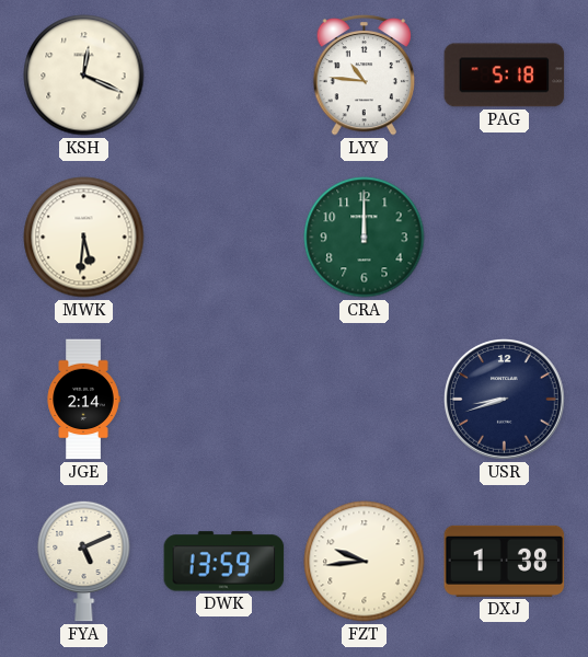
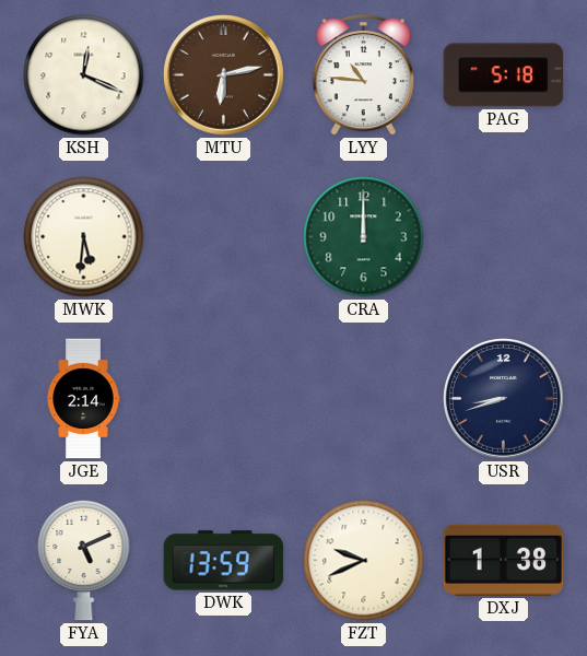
MTU: none -> 6:13 (224, 75)
FZT: 9:44 -> 9:41 (364, 561)
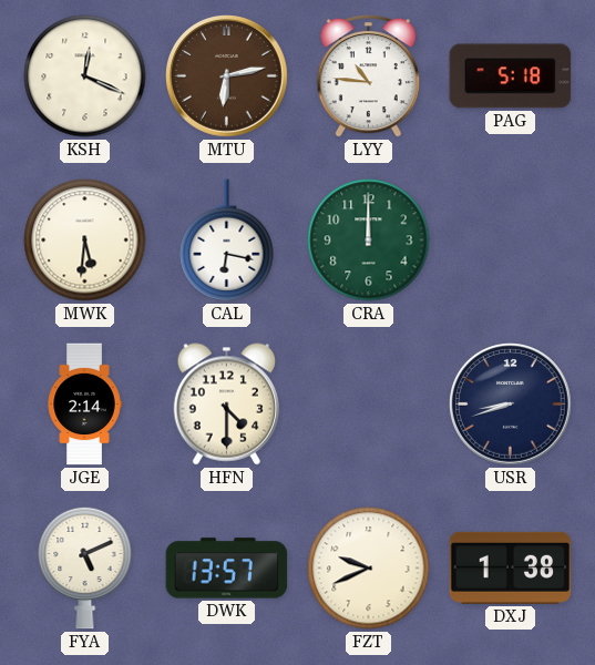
CAL: none -> 6:17 (227, 241)
HFN: none -> 4:30 (226, 405)
DWK: 13:59 -> 13:57 (227, 569)
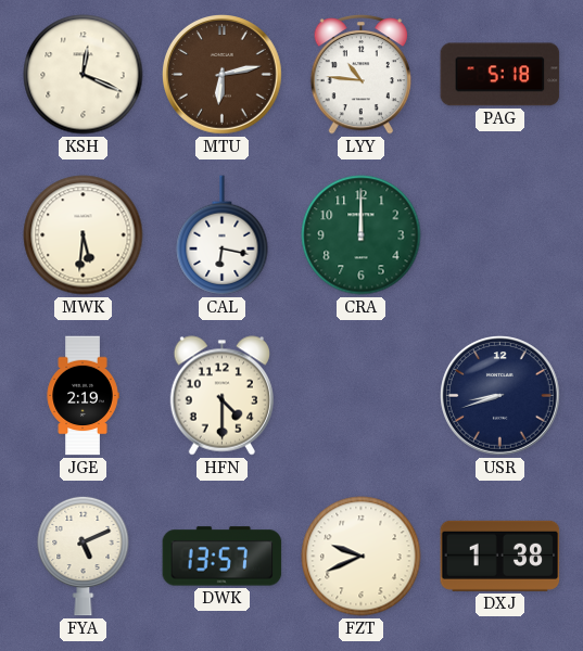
JGE: 2:14 -> 2:19 (83, 396)
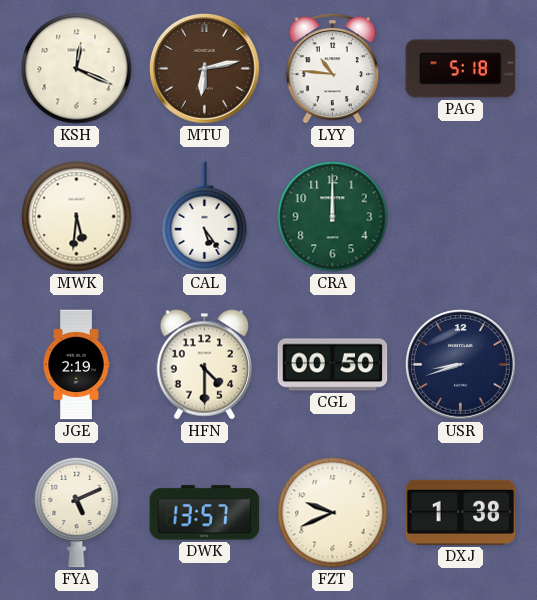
CAL: 6:17 -> 5:24 (205, 217)
CGL: none -> 00:50 (333, 365)
